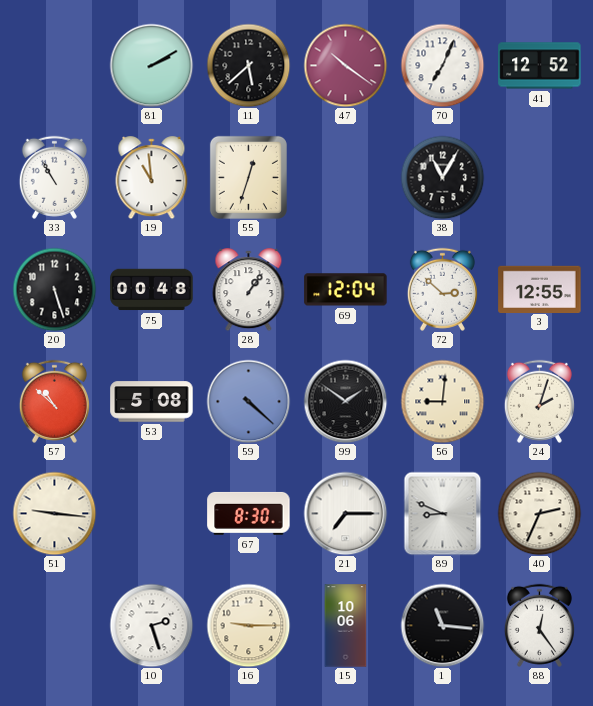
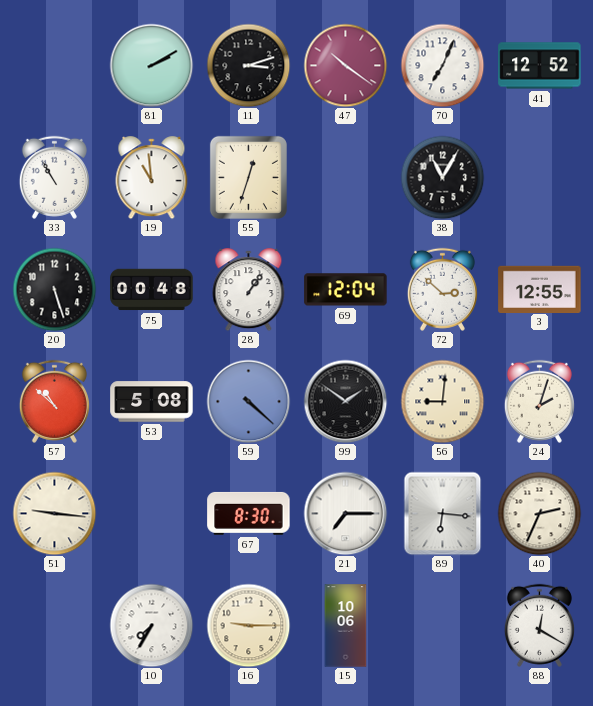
11: 5:38 -> 3:12 (248, 65)
89: 8:49 -> 6:16 (443, 513)
10: 2:27 -> 7:35 (151, 625)
1: 11:16 -> none (442, 625)
88: 12:24 -> 12:20 (539, 625)
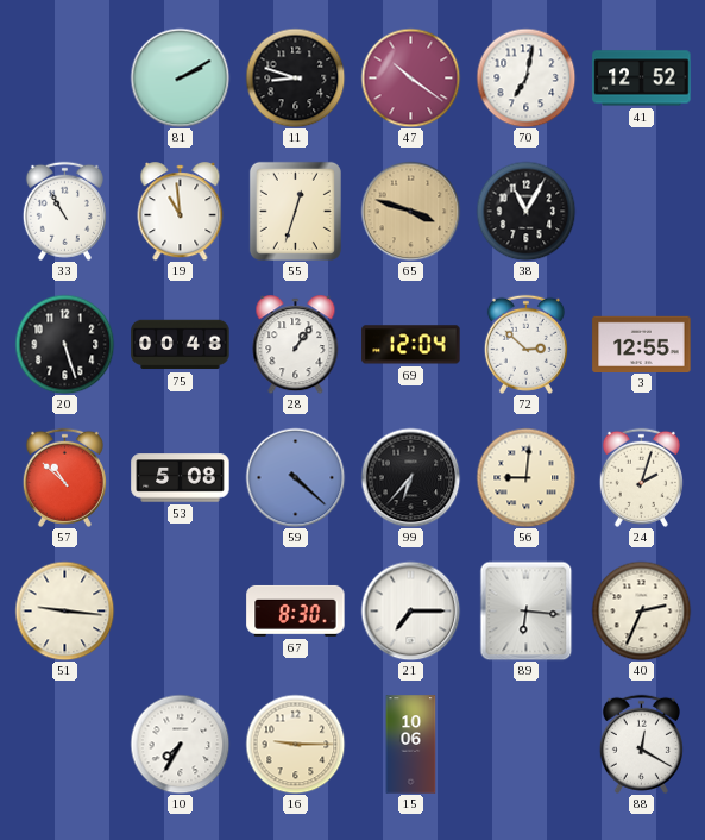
11: 3:12 -> 8:48 (295, 77)
70: 7:04 -> 7:02 (525, 77)
65: none -> 3:48 (410, 211)
99: 1:51 -> 6:37 (410, 477)
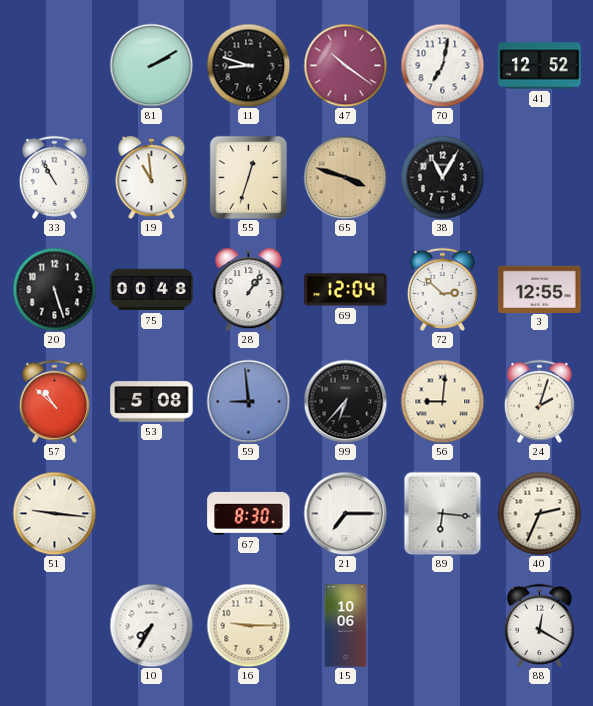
59: 4:22 -> 8:59 (248, 401)
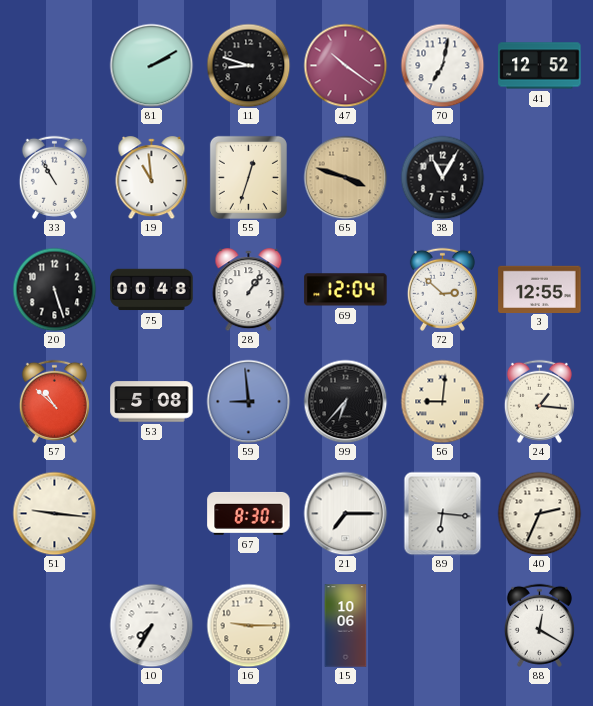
24: 2:03 -> 1:16 (539, 401)
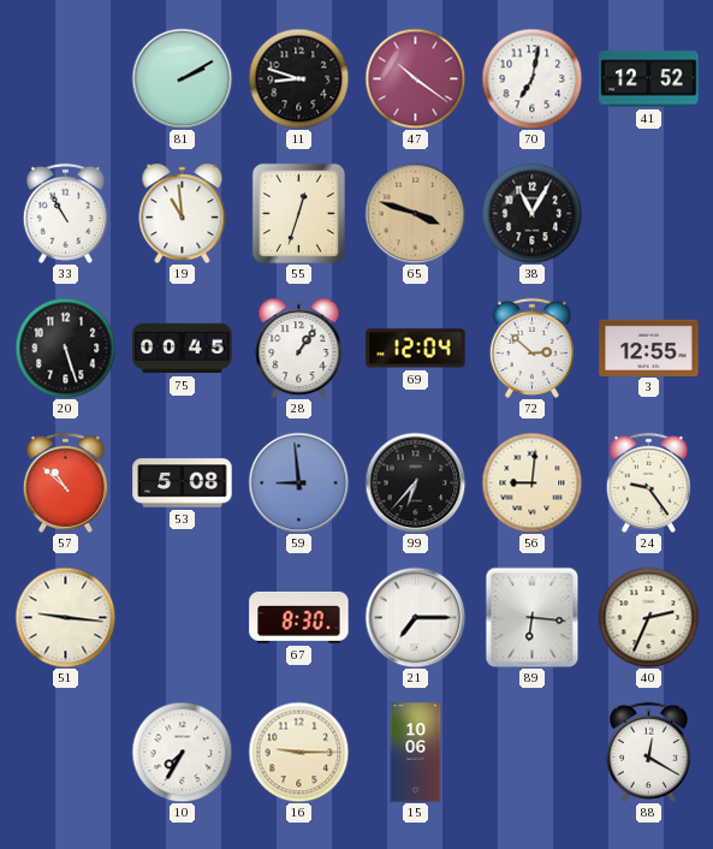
75: 00:48 -> 00:45 (183, 349)
24: 1:16 -> 9:24 (648, 482)
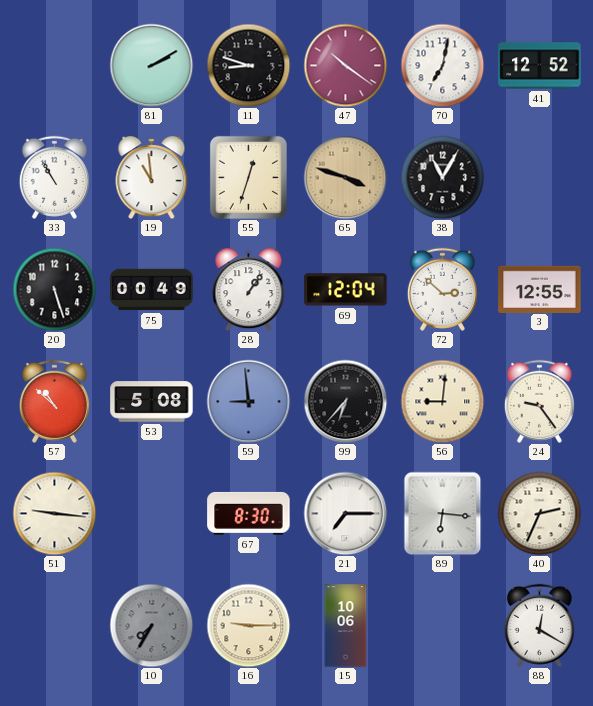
75: 00:45 -> 00:49 (152, 290)
10 dial: white -> grey (151, 625)
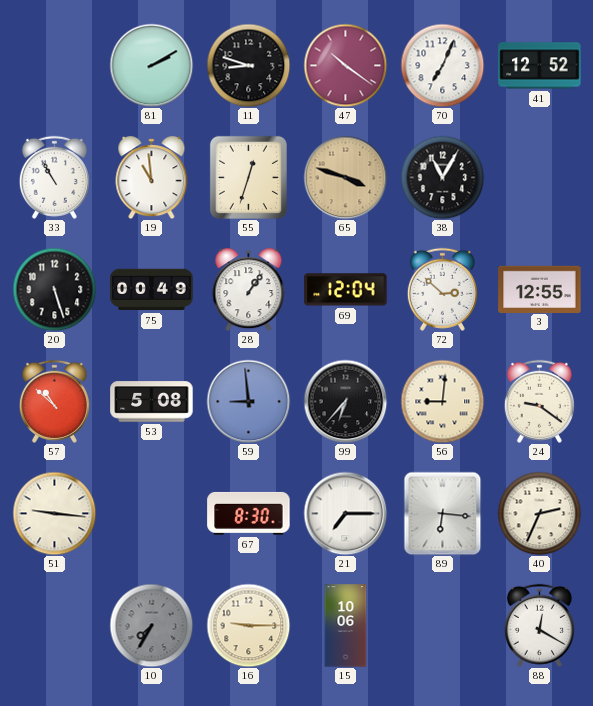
70: 7:02 -> 7:04 (442, 65)
24: 9:24 -> 9:21 (539, 401)
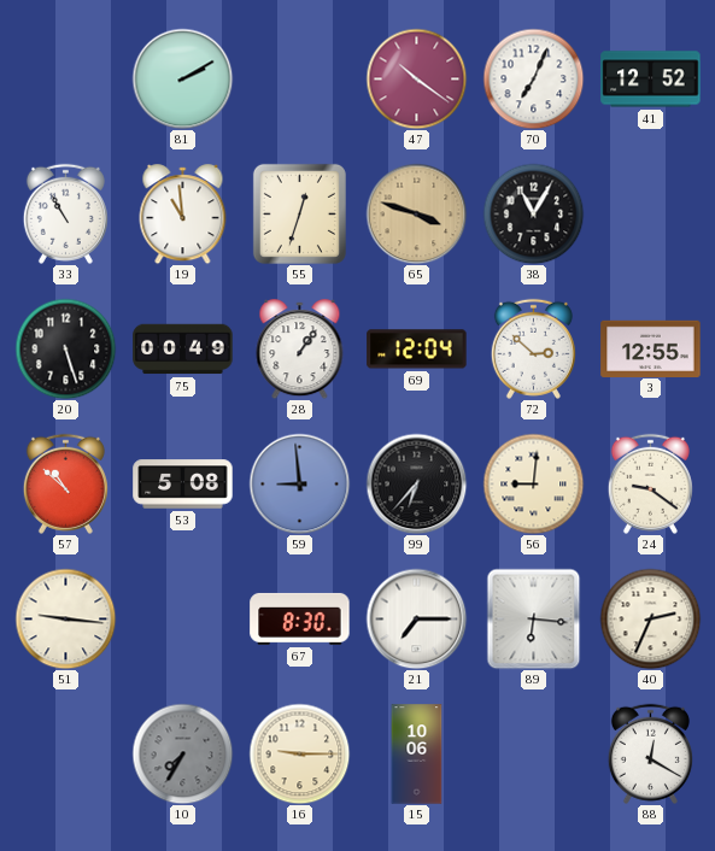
11: 8:48 -> none (248, 65)
